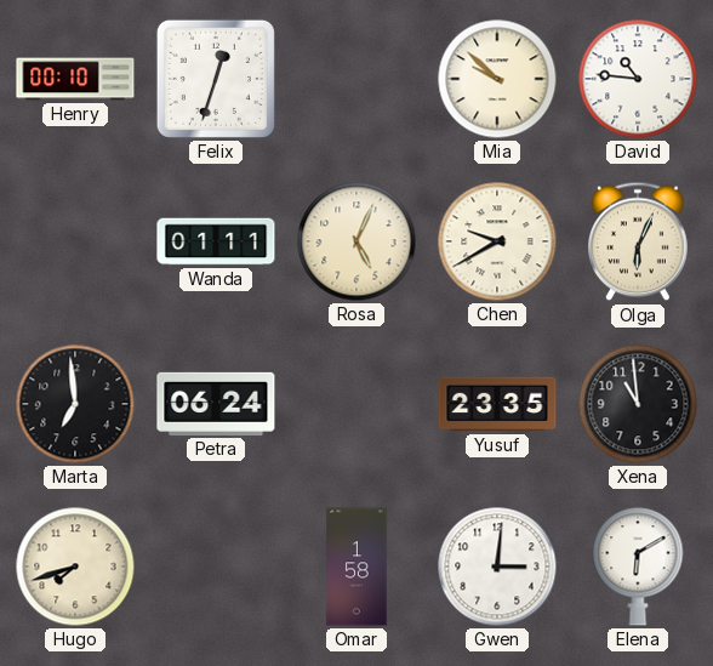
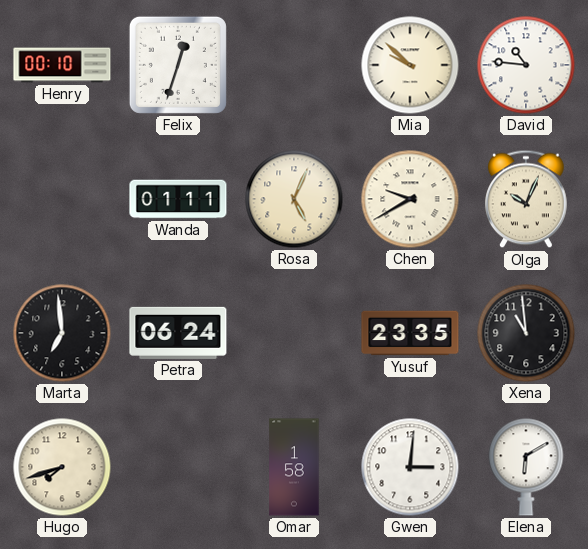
Olga: 6:04 -> 10:04 (527, 199)
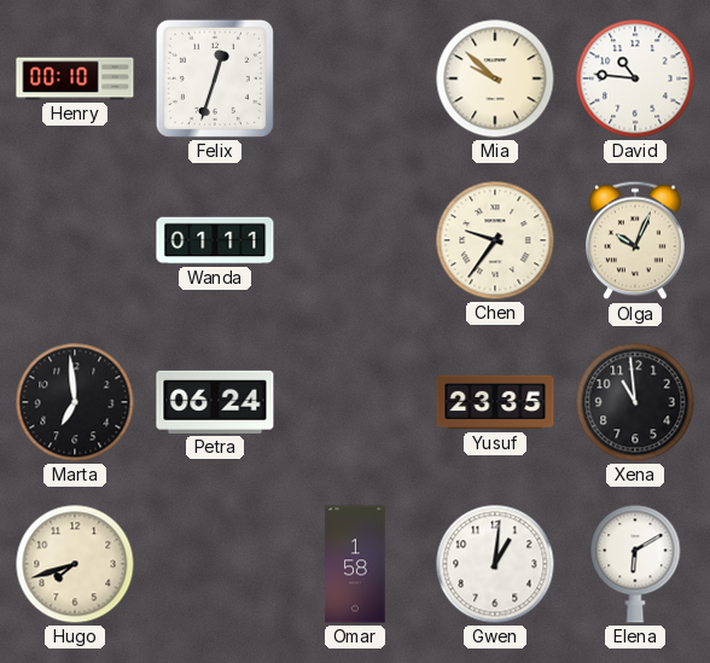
Rosa: 5:04 -> none (294, 199)
Chen: 9:40 -> 9:36 (495, 240)
Gwen: 3:01 -> 1:01 (495, 564)
